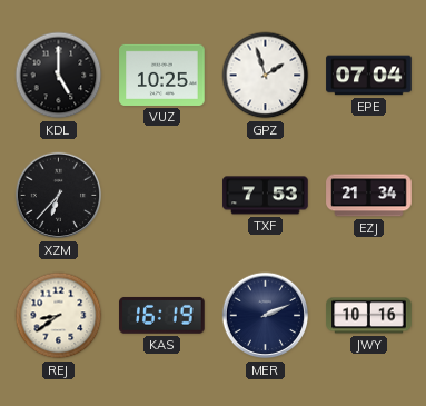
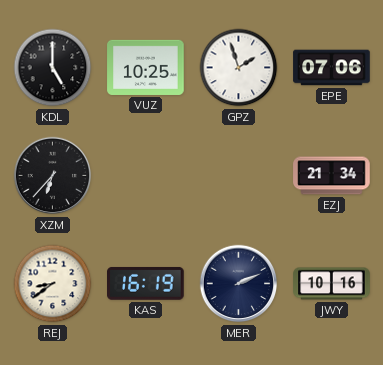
EPE: 07:04 -> 07:06 (332, 68)
TXF: 7:53 -> none (266, 196)
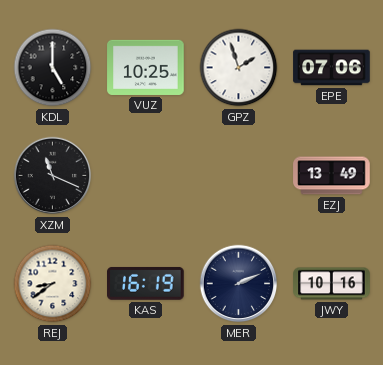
XZM: 6:37 -> 11:19 (53, 176)
EZJ: 21:34 -> 13:49 (332, 176)
